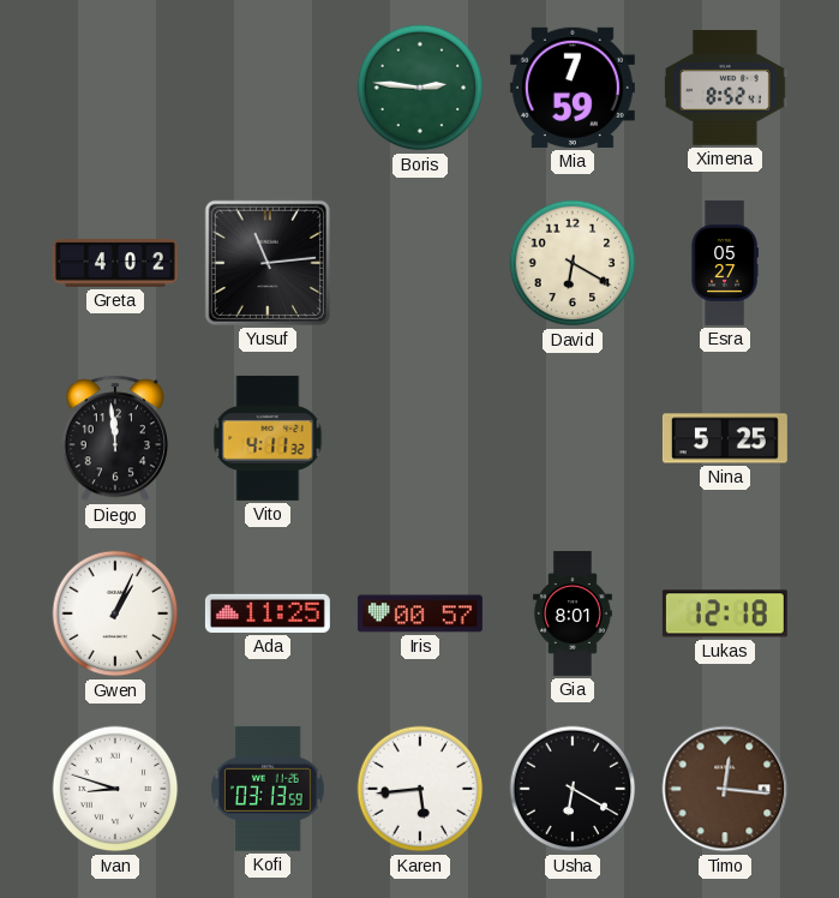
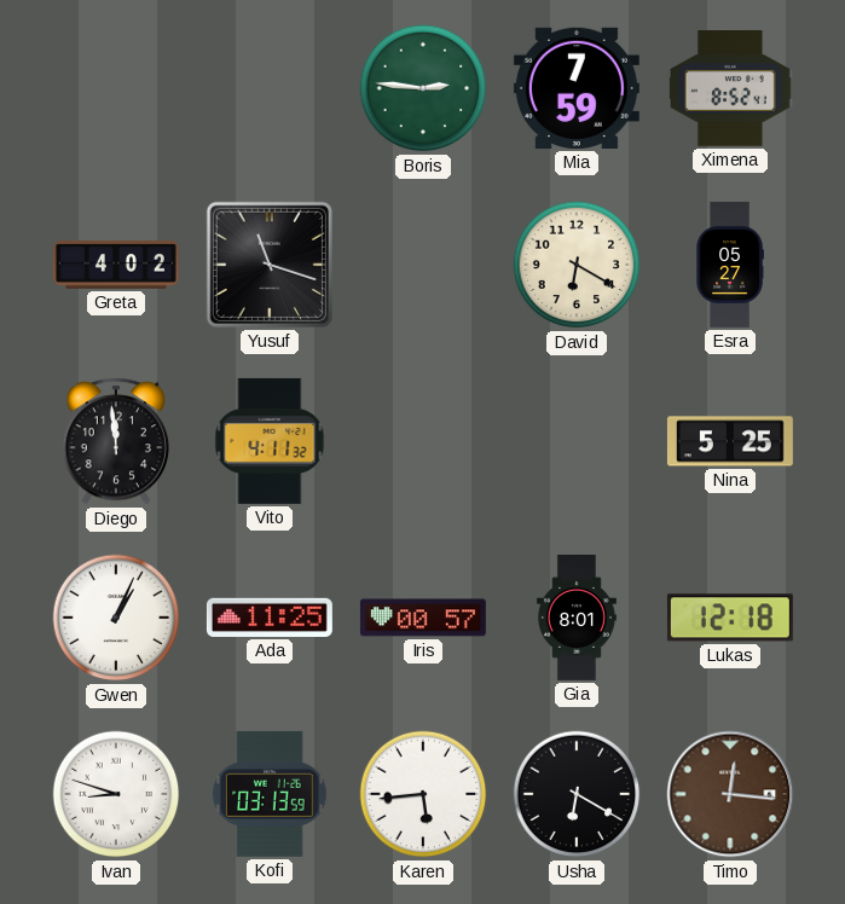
Yusuf: 11:14 -> 11:18 (270, 265)
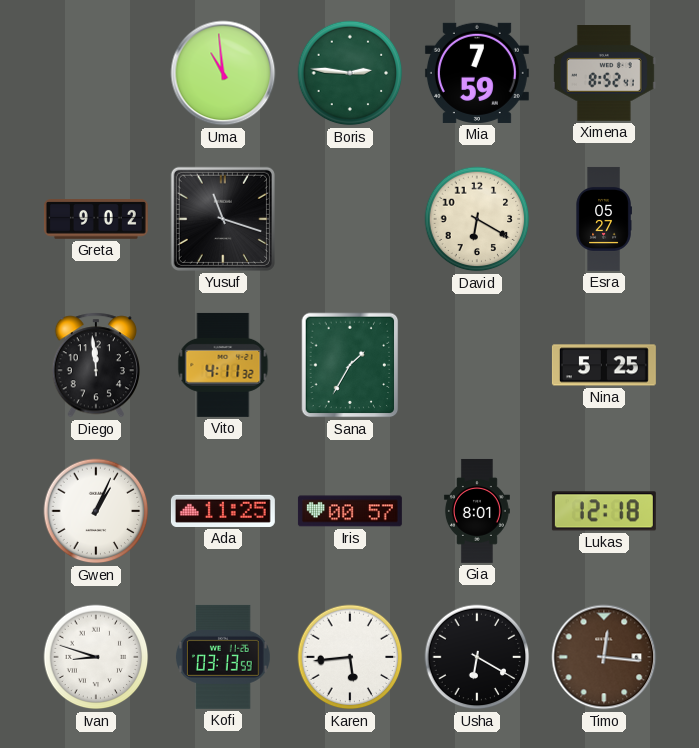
Uma: none -> 10:59 (223, 73)
Greta: 4:02 -> 9:02 (96, 220)
Sana: none -> 1:35 (350, 365)
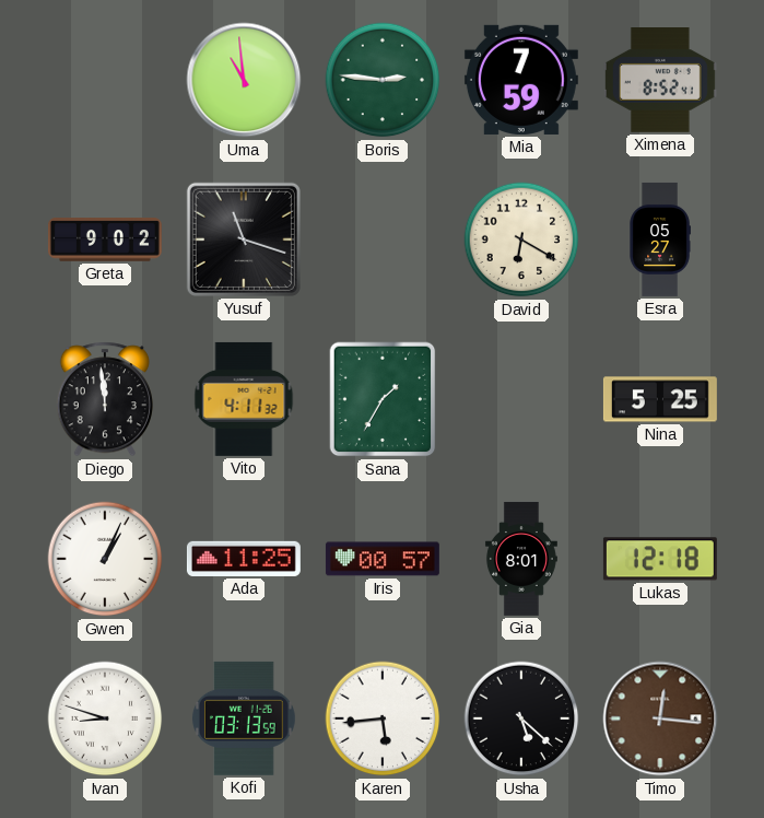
Usha: 6:20 -> 5:22 (521, 718)
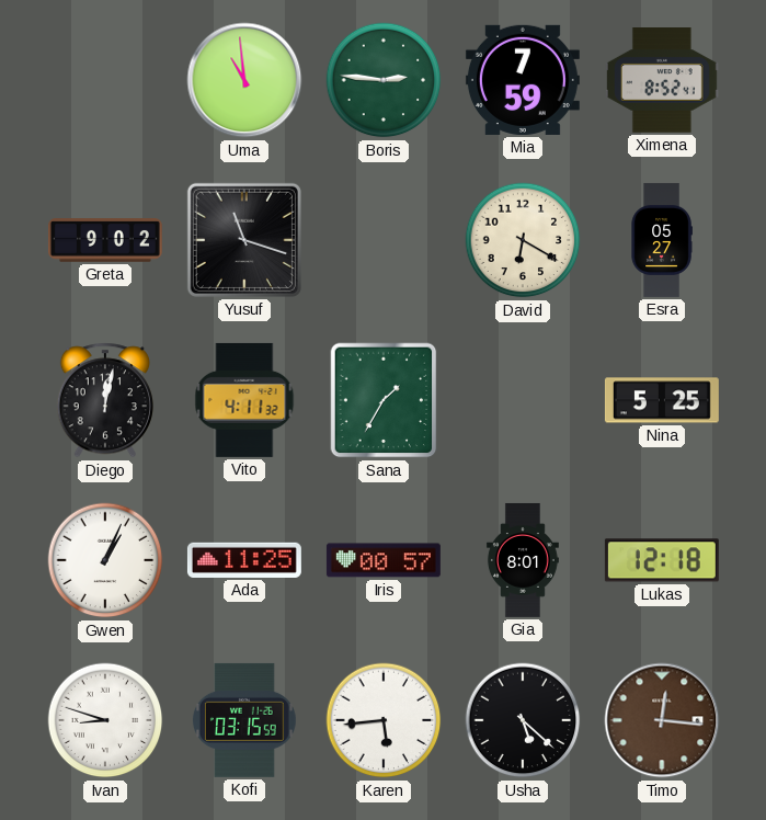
Diego: 11:59 -> 12:02 (105, 400)
Kofi: 03:13 -> 03:15 (244, 720)
